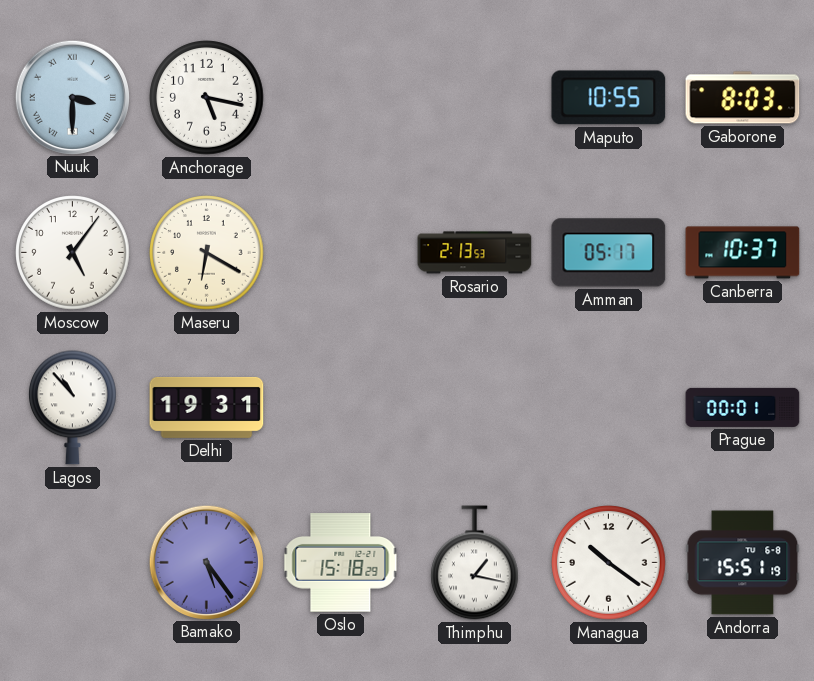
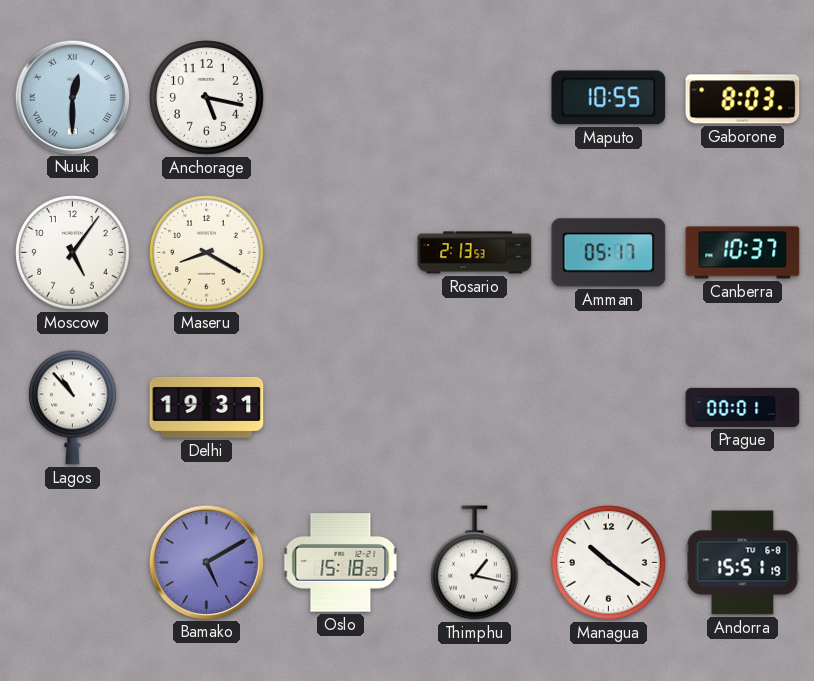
Nuuk: 3:30 -> 12:30 (72, 97)
Maseru: 6:20 -> 8:20 (207, 253)
Bamako: 5:24 -> 5:10 (206, 562)
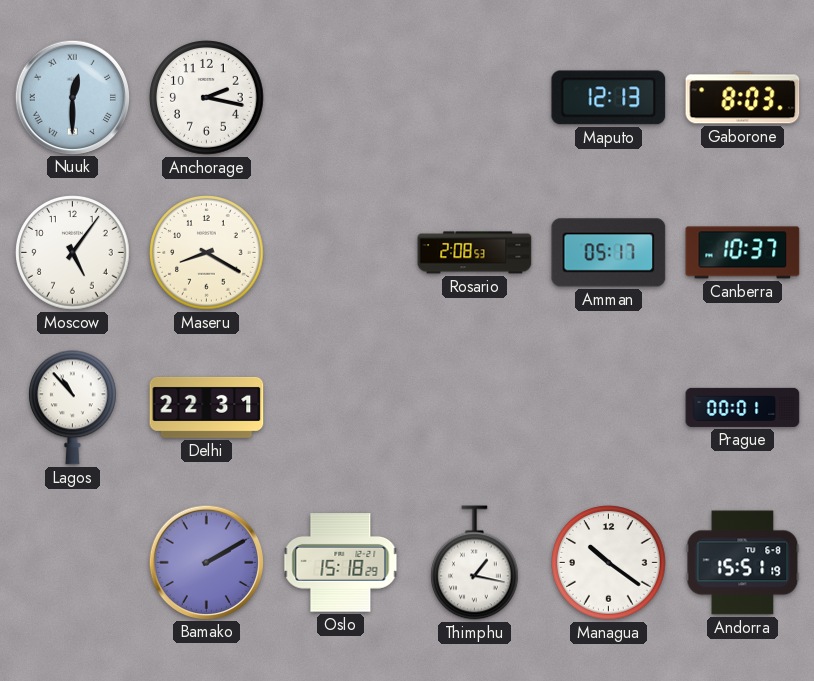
Anchorage: 5:17 -> 2:17 (207, 98)
Maputo: 10:55 -> 12:13 (609, 98)
Rosario: 2:13 -> 2:08 (475, 253)
Delhi: 19:31 -> 22:31 (207, 407)
Bamako: 5:10 -> 2:10 (206, 562)
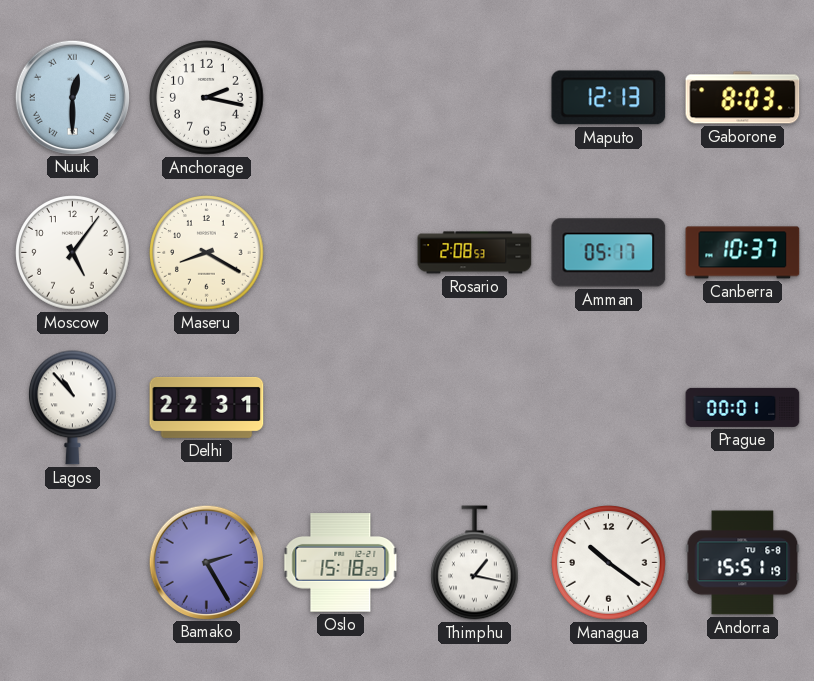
Bamako: 2:10 -> 2:25 (206, 562)
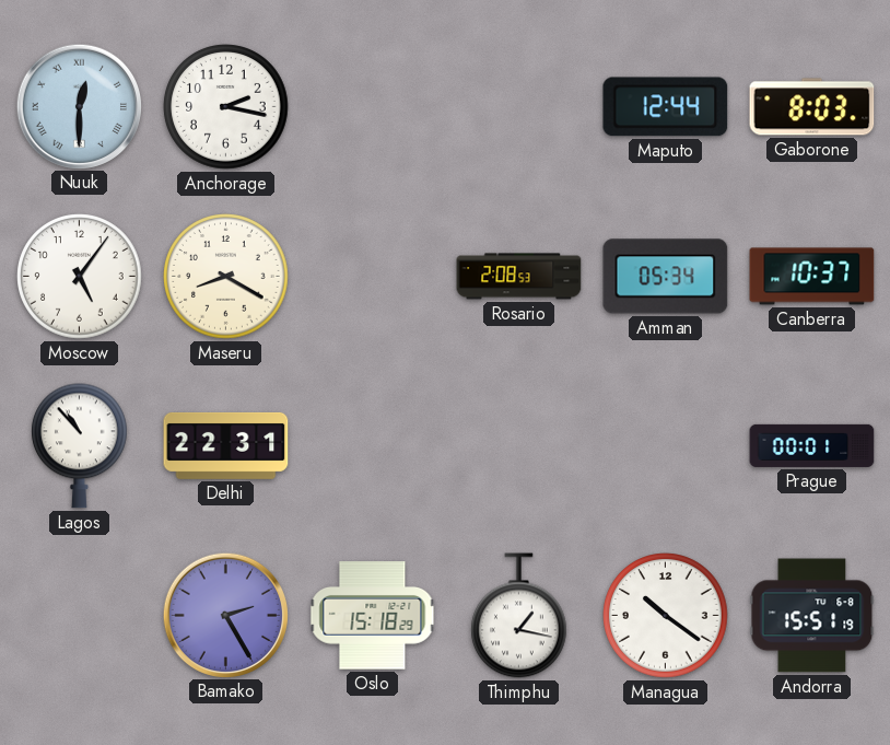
Maputo: 12:13 -> 12:44 (666, 107)
Amman: 05:17 -> 05:34 (666, 277)
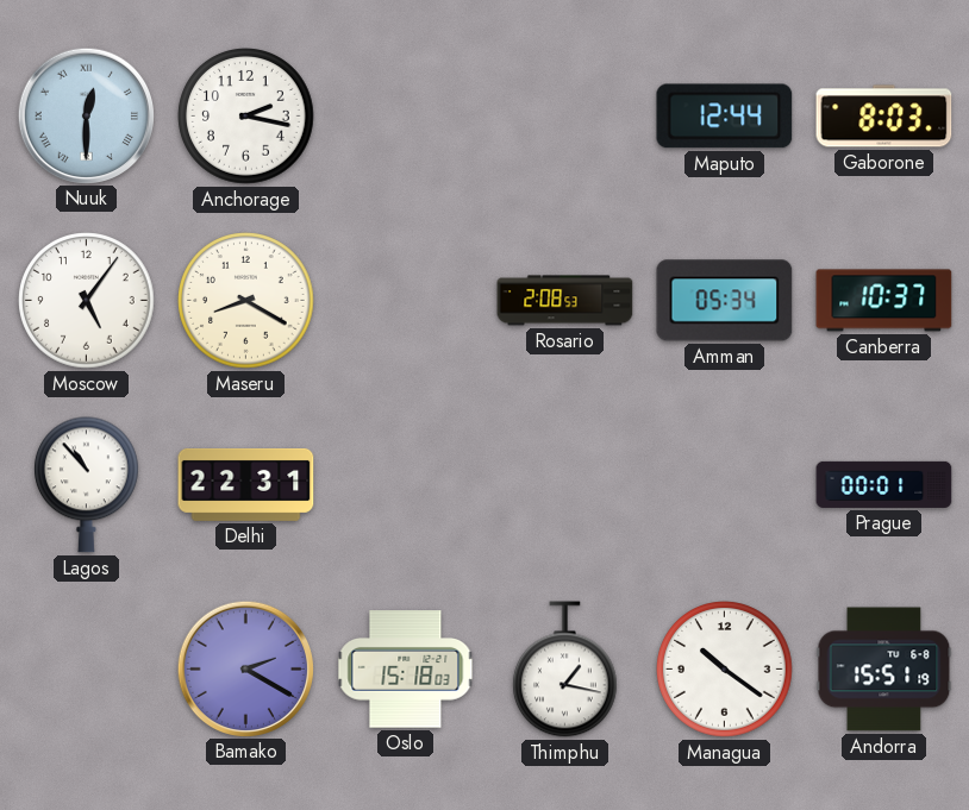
Bamako: 2:25 -> 2:20 (245, 668)
Oslo: 15:18:29 -> 15:18:03 (406, 670)
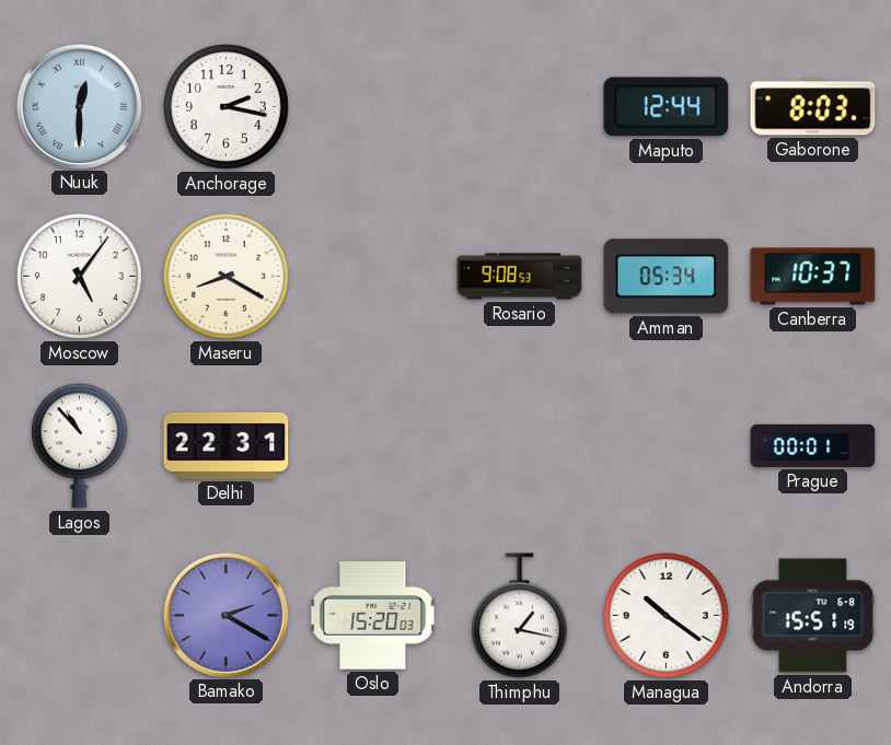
Rosario: 2:08 -> 9:08 (520, 277)
Oslo: 15:18 -> 15:20 (373, 616)
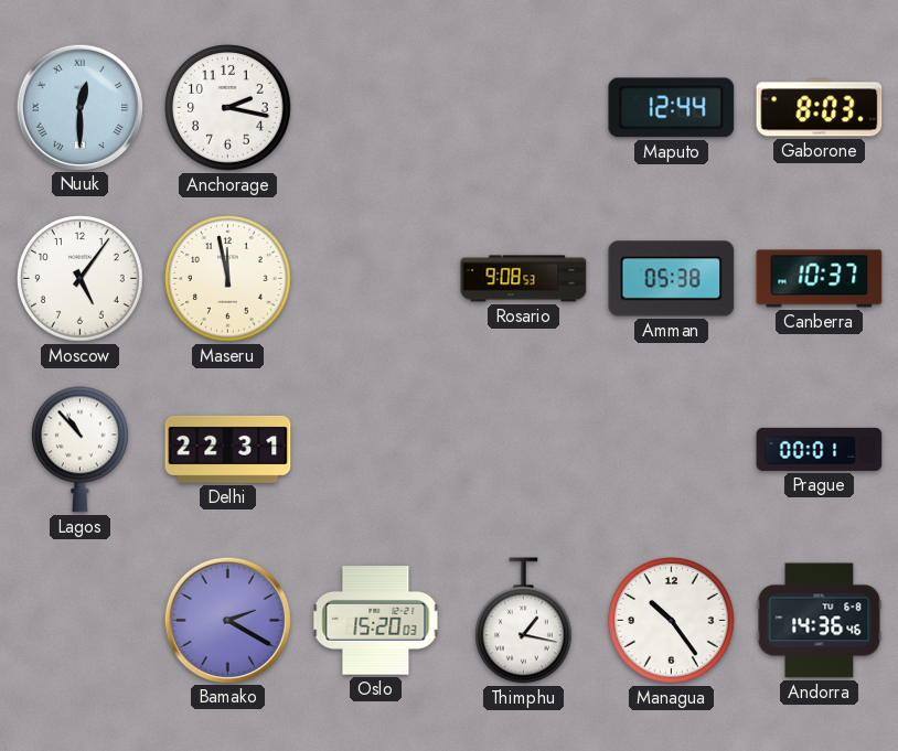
Maseru: 8:20 -> 11:58 (228, 279)
Amman: 05:34 -> 05:38 (672, 279)
Managua: 10:21 -> 10:24 (672, 621)
Andorra: 15:51 -> 14:36 (820, 621)
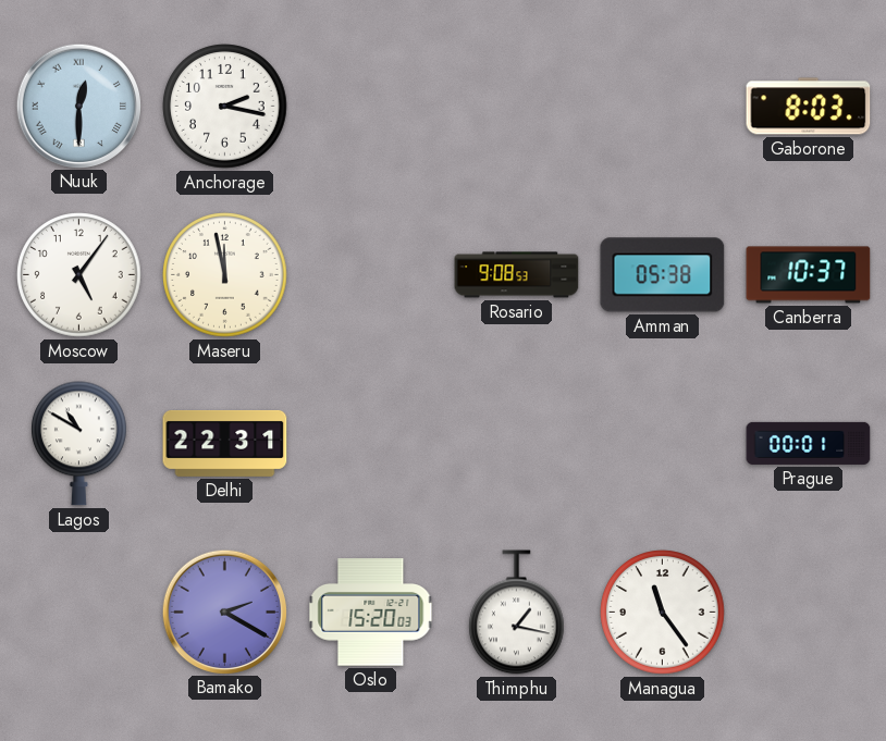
Maputo: 12:44 -> none (672, 108)
Lagos: 10:53 -> 10:50 (79, 444)
Managua: 10:24 -> 11:24 (663, 613)
Andorra: 14:36 -> none (820, 621)
